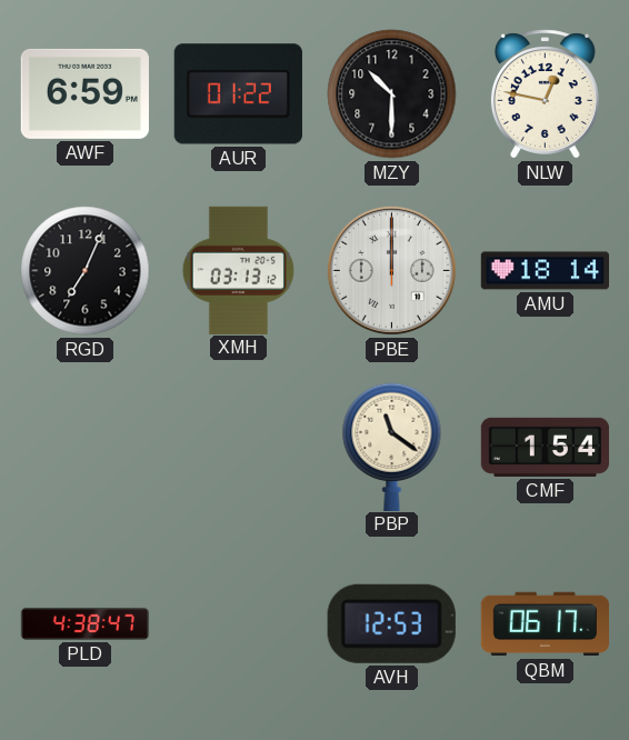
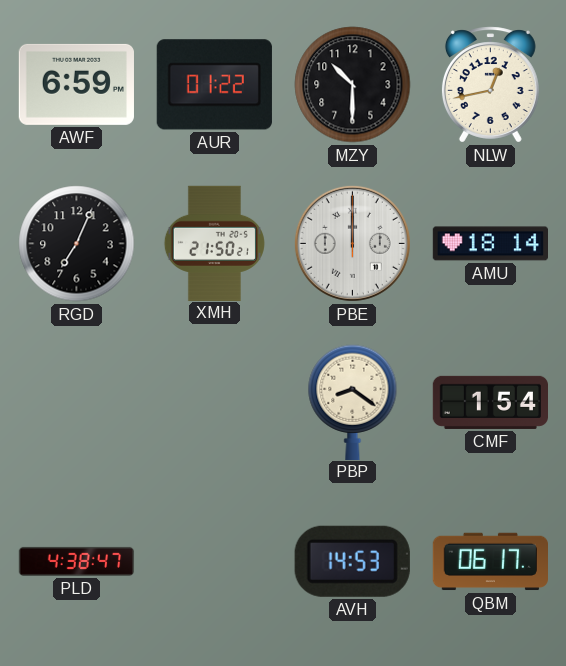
NLW: 12:47 -> 12:43 (490, 85)
XMH: 03:13 -> 21:50 (214, 243)
PBP: 11:21 -> 8:21 (353, 402)
AVH: 12:53 -> 14:53 (352, 561)
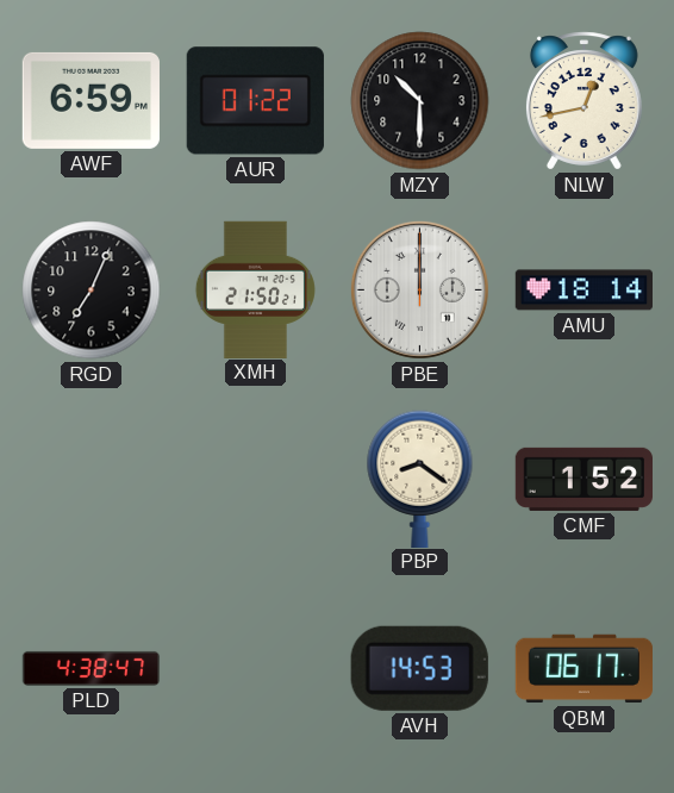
CMF: 1:54 -> 1:52 (583, 479)
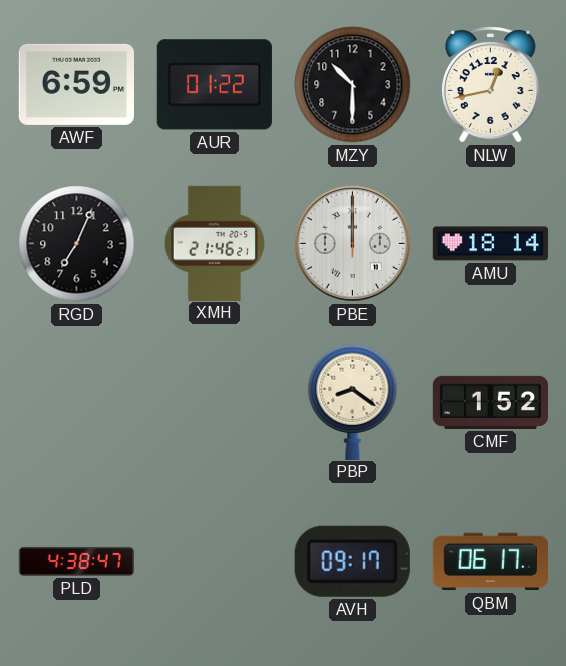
XMH: 21:50 -> 21:46 (214, 243)
AVH: 14:53 -> 09:17 (352, 561)
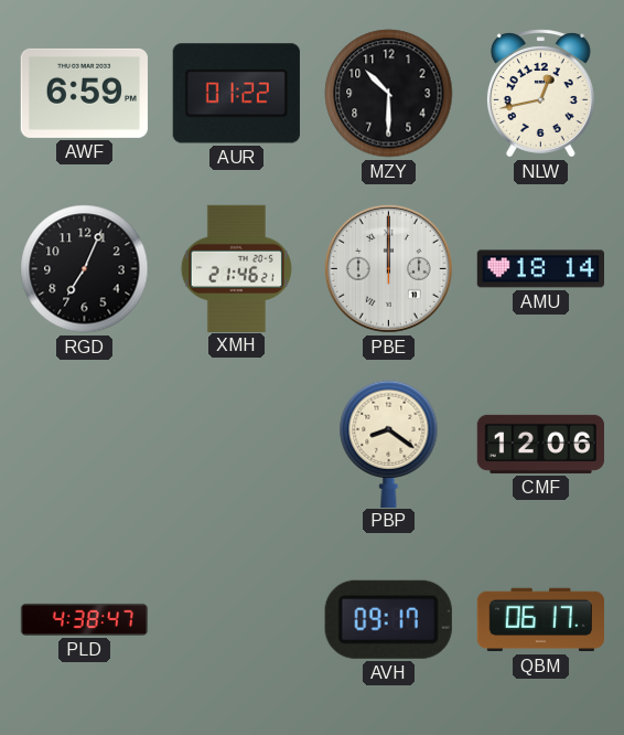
CMF: 1:52 -> 12:06 (540, 444)
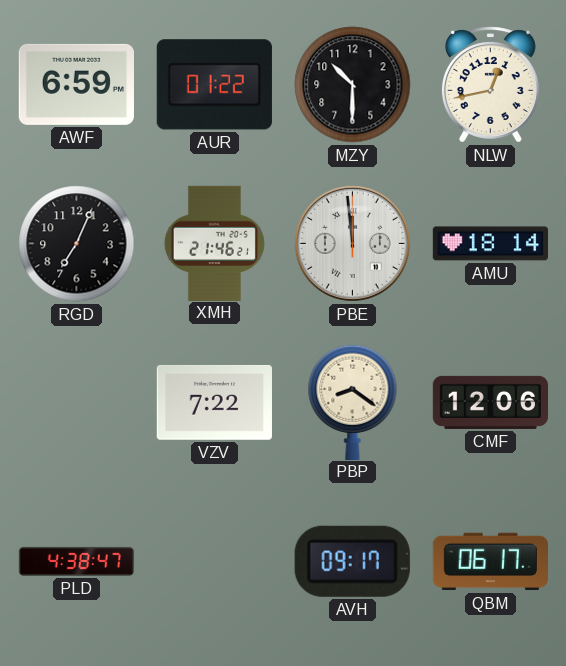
PBE: 12:00 -> 11:59 (352, 243)
VZV: none -> 7:22 (214, 402)
